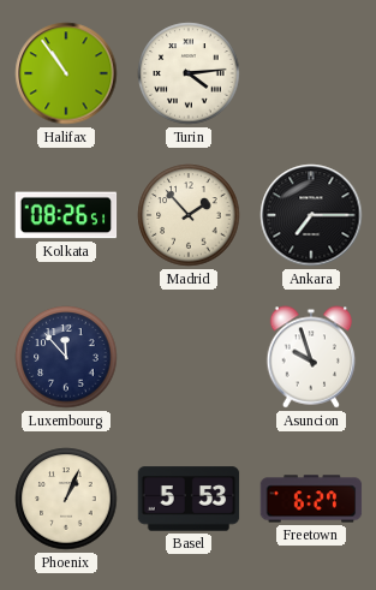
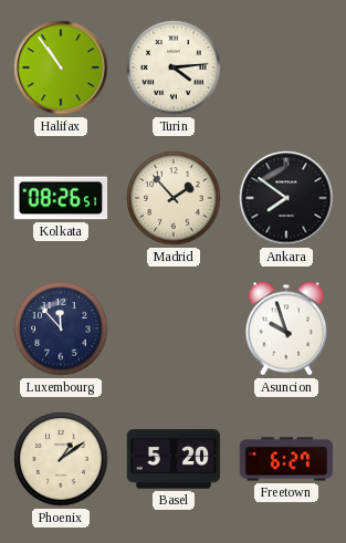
Ankara: 7:15 -> 7:51 (286, 198)
Phoenix: 1:04 -> 1:09 (61, 459)
Basel: 5:53 -> 5:20 (174, 459)
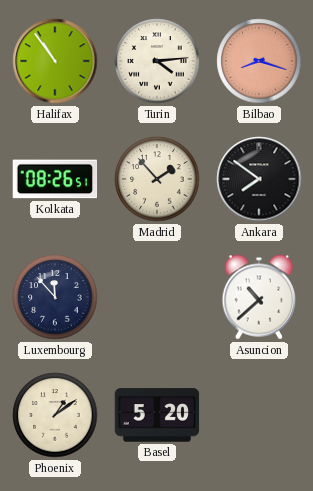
Bilbao: none -> 8:18 (259, 61)
Asuncion: 9:57 -> 10:38 (259, 297)
Freetown: 6:27 -> none (286, 459)
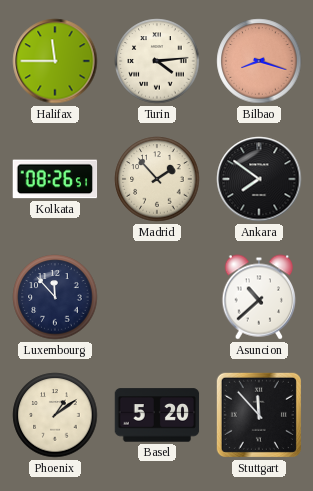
Halifax: 10:54 -> 11:45 (55, 61)
Stuttgart: none -> 11:53 (259, 415)
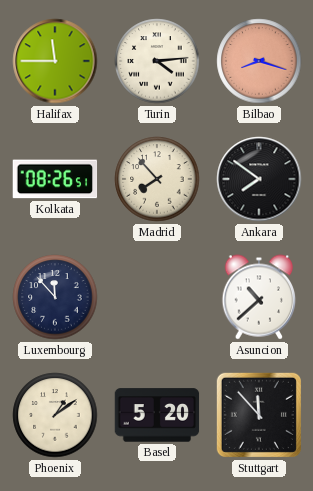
Madrid: 1:53 -> 7:53 (157, 179)
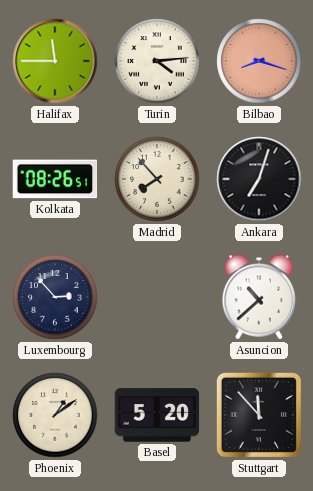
Ankara: 7:51 -> 7:03 (259, 179)
Luxembourg: 11:53 -> 2:53 (55, 297)
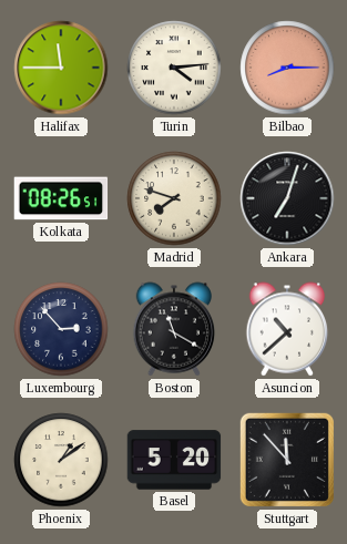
Bilbao: 8:18 -> 8:15 (287, 68)
Madrid: 7:53 -> 7:48 (174, 198)
Boston: none -> 11:20 (174, 329)
